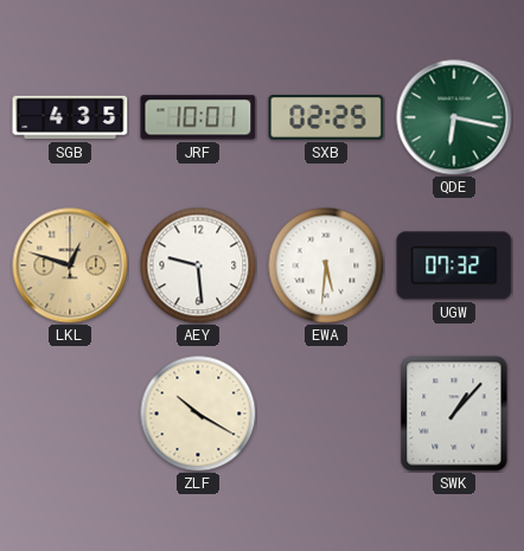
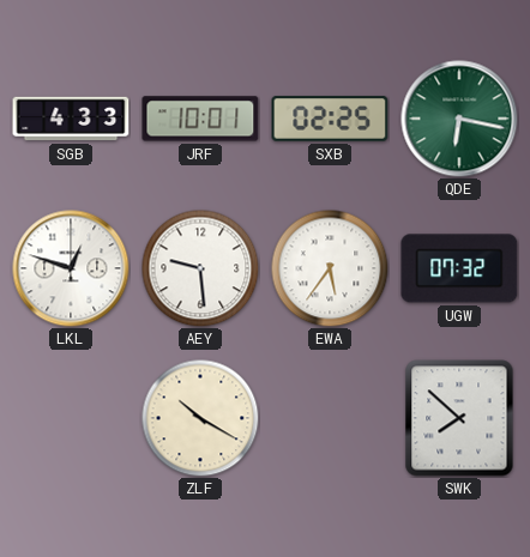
SGB: 4:35 -> 4:33 (71, 119)
LKL dial: champagne -> white (71, 268)
EWA: 5:31 -> 5:36 (330, 268)
SWK: 1:07 -> 7:52 (459, 418)
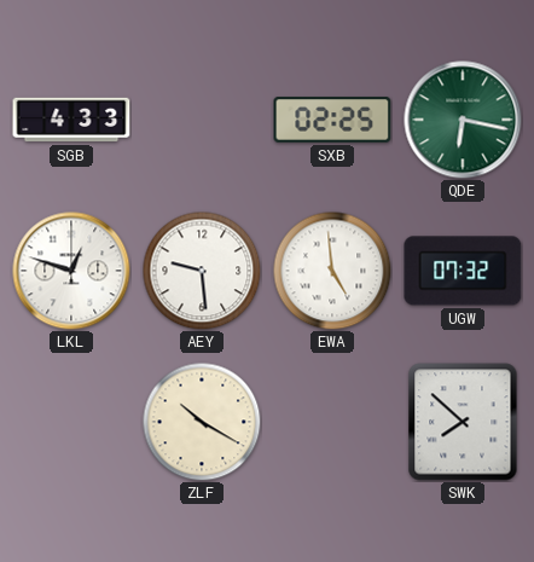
JRF: 10:01 -> none (200, 119)
EWA: 5:36 -> 4:59 (332, 271)
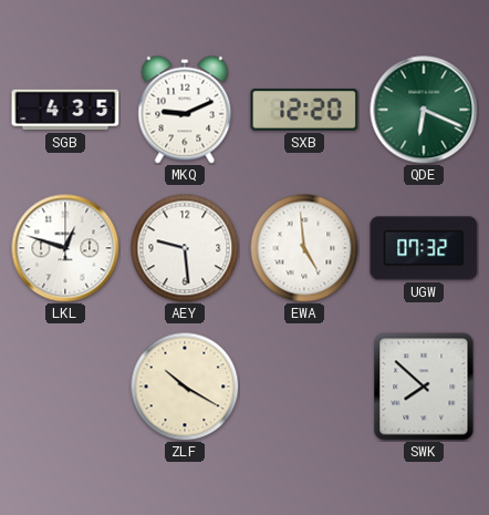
SGB: 4:33 -> 4:35 (65, 110)
MKQ: none -> 9:11 (185, 110)
SXB: 02:25 -> 12:20 (304, 110)
QDE: 6:17 -> 6:19 (424, 110)
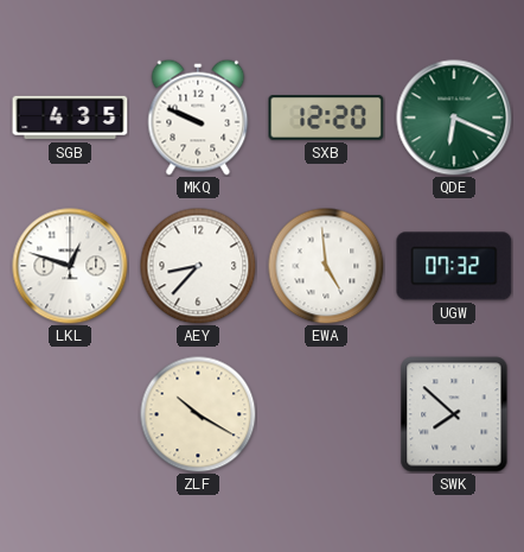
MKQ: 9:11 -> 9:49 (198, 118)
AEY: 9:29 -> 8:37 (198, 266)
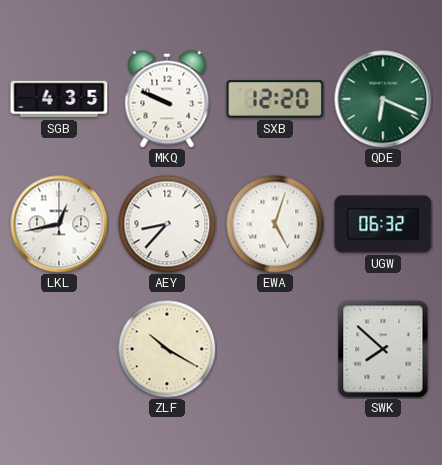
LKL: 12:48 -> 12:43 (59, 224)
EWA: 4:59 -> 5:03 (275, 224)
UGW: 07:32 -> 06:32 (383, 224)
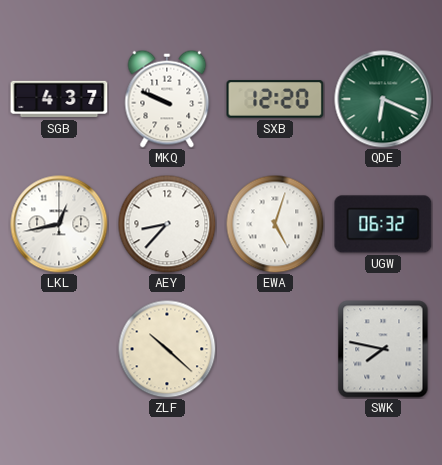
SGB: 4:35 -> 4:37 (59, 99)
ZLF: 10:20 -> 10:22 (167, 349)
SWK: 7:52 -> 7:47 (383, 349)
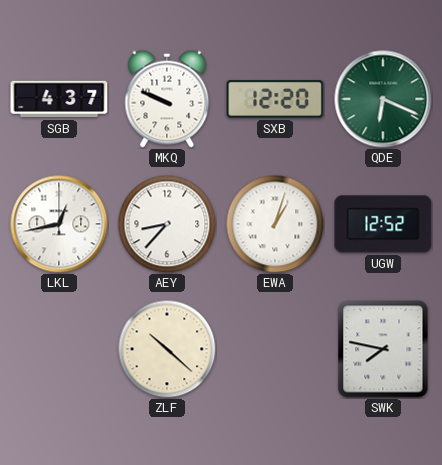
EWA: 5:03 -> 1:03 (275, 224)
UGW: 06:32 -> 12:52 (383, 224)
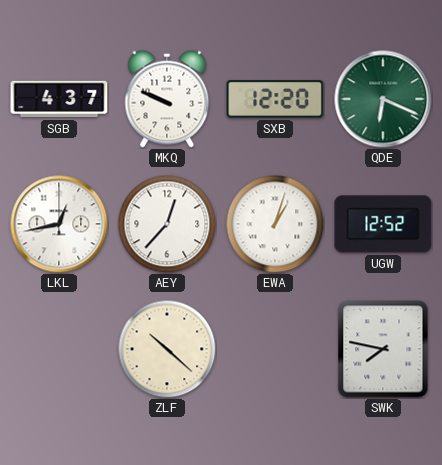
AEY: 8:37 -> 12:37 (167, 224)
